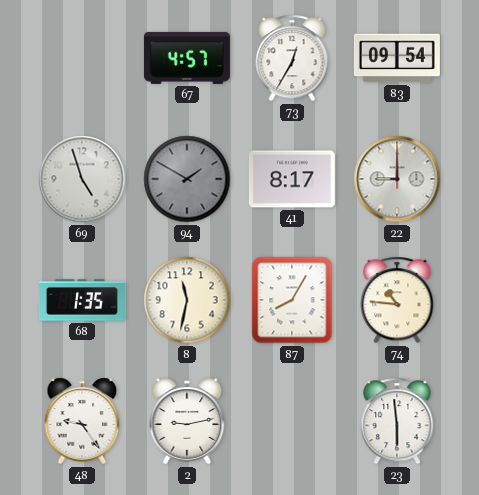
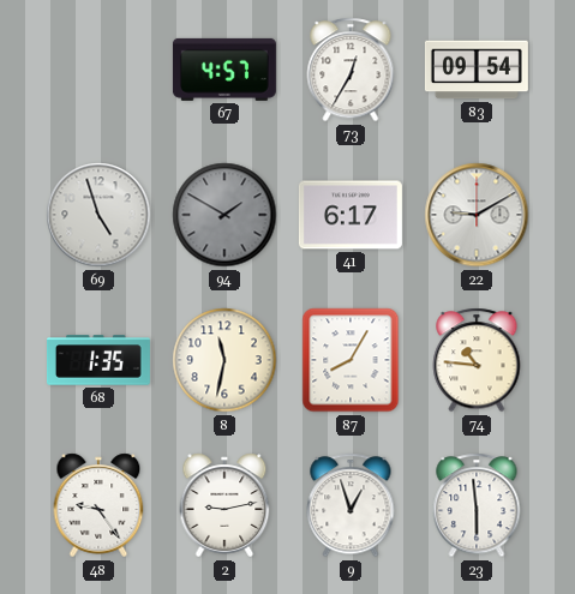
41: 8:17 -> 6:17 (351, 215)
22: 9:00 -> 9:10 (477, 215)
9: none -> 12:57 (351, 505)
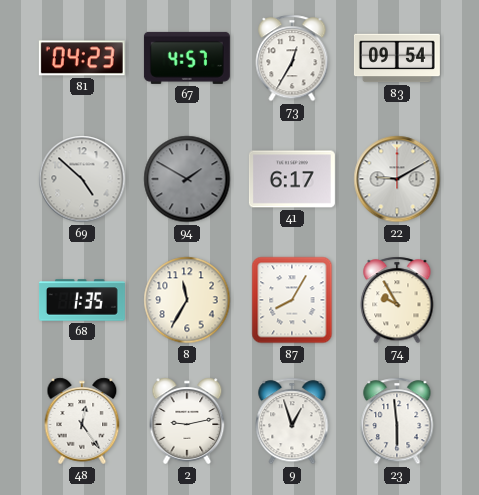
81: none -> 04:23 (82, 58)
69: 4:57 -> 4:52 (82, 179)
8: 11:32 -> 11:35 (187, 300)
74: 10:46 -> 9:55 (397, 300)
48: 9:24 -> 12:24 (82, 421)
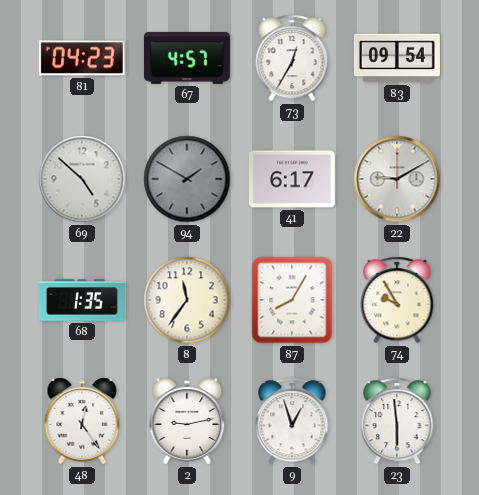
8: 11:35 -> 11:36 (187, 300)
